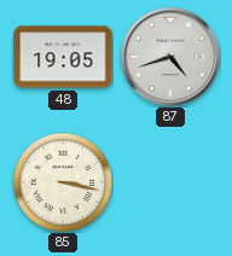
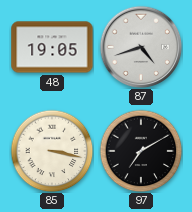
97: none -> 7:10 (141, 151)
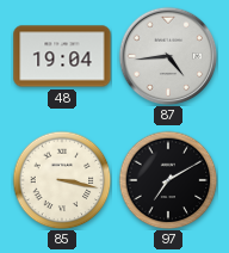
48: 19:05 -> 19:04 (62, 56)
87: 4:42 -> 4:44 (168, 56)
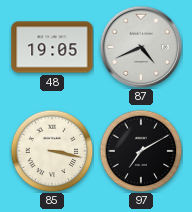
48: 19:04 -> 19:05 (52, 47)
87: 4:44 -> 4:41 (141, 47)
